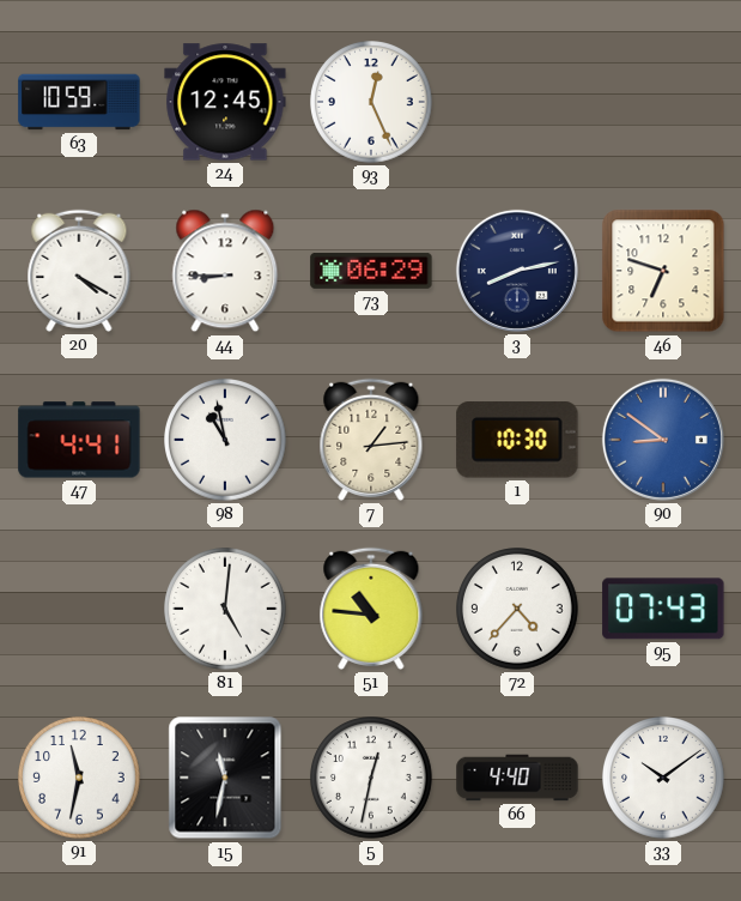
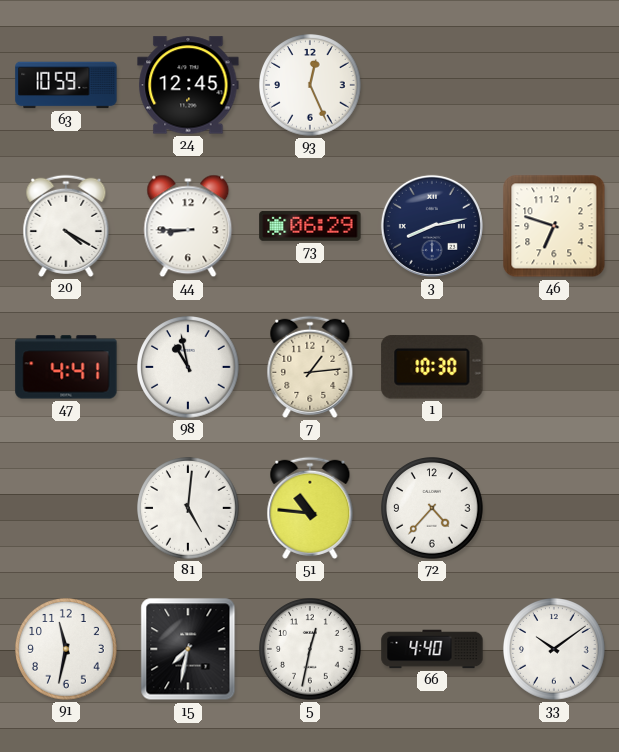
90: 8:51 -> none (663, 440)
95: 07:43 -> none (663, 609)
15: 11:32 -> 7:32 (188, 649)
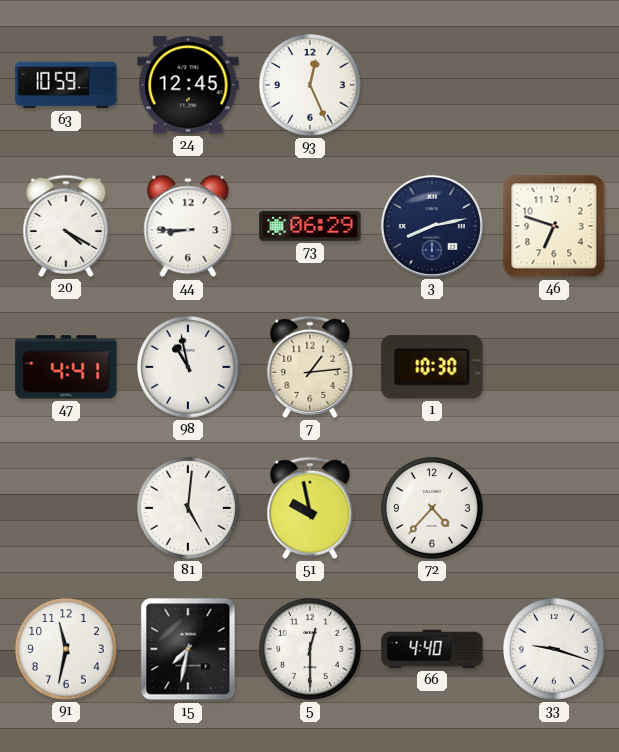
51: 10:46 -> 9:58 (310, 508)
5: 12:32 -> 12:30 (311, 650)
33: 10:09 -> 9:18 (555, 650)
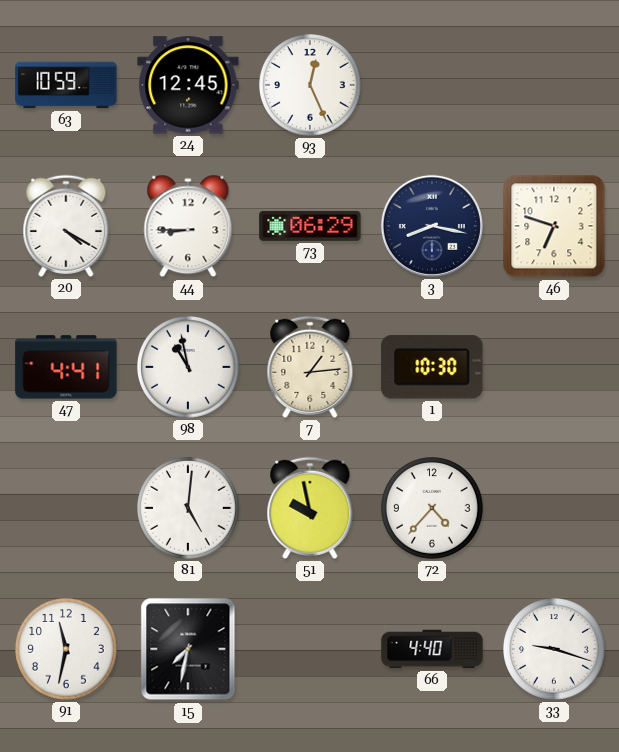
3: 8:13 -> 8:17 (432, 226)
5: 12:30 -> none (311, 650)
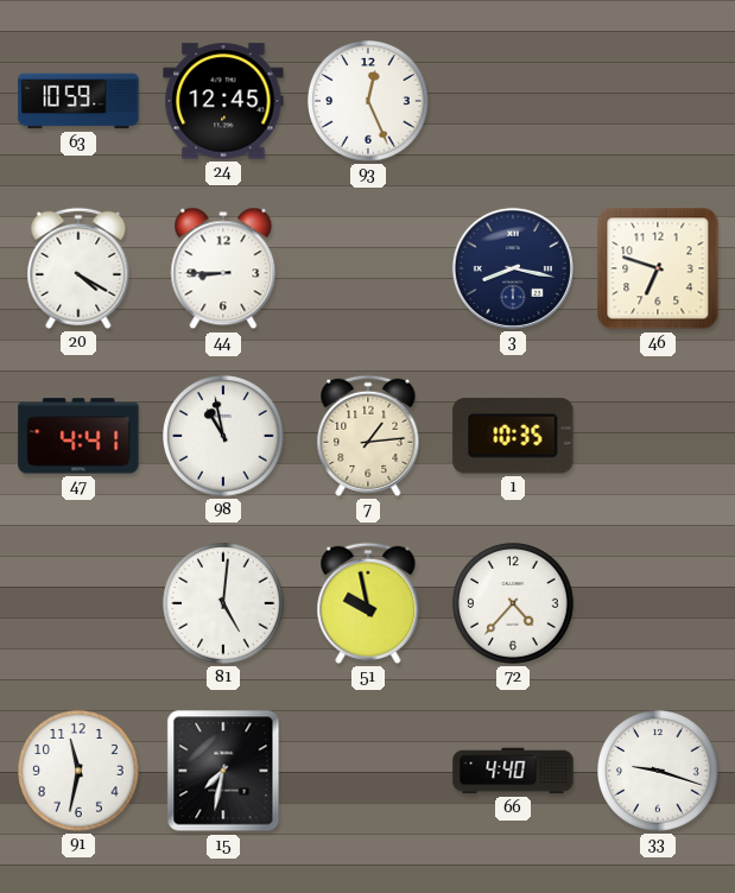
73: 06:29 -> none (310, 226)
1: 10:30 -> 10:35 (513, 436)
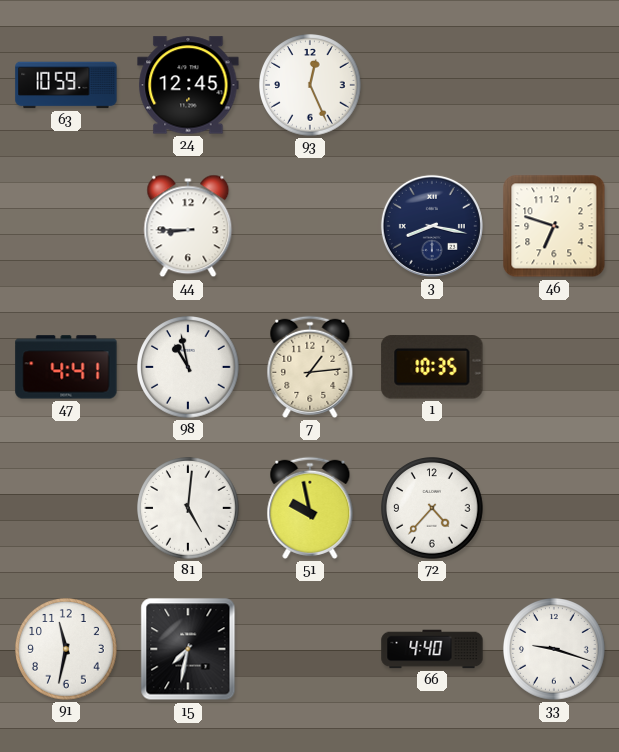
20: 4:20 -> none (78, 268)
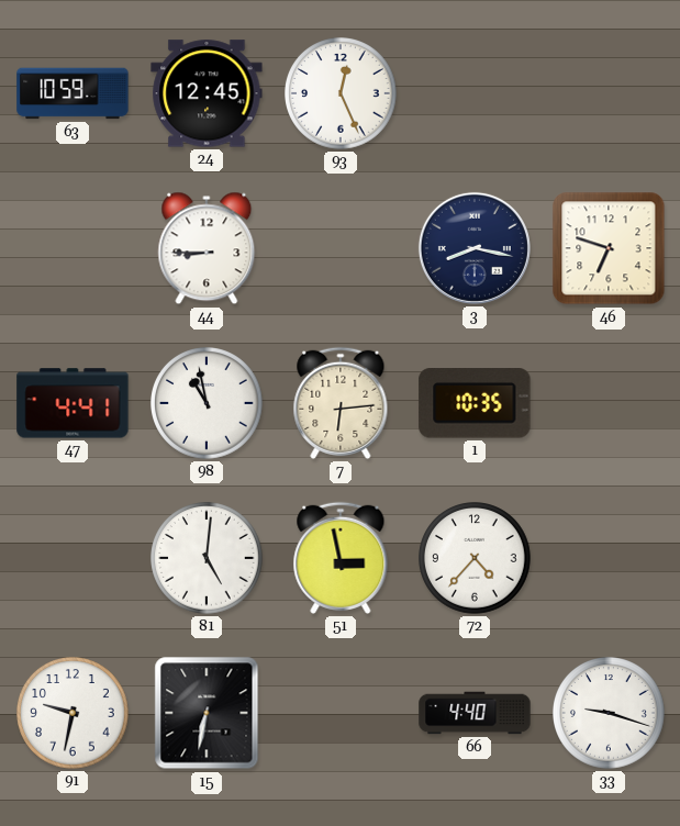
7: 1:14 -> 6:14 (341, 403)
51: 9:58 -> 2:58 (341, 558)
91: 11:32 -> 9:32 (74, 714)
15: 7:32 -> 6:32 (207, 713)
